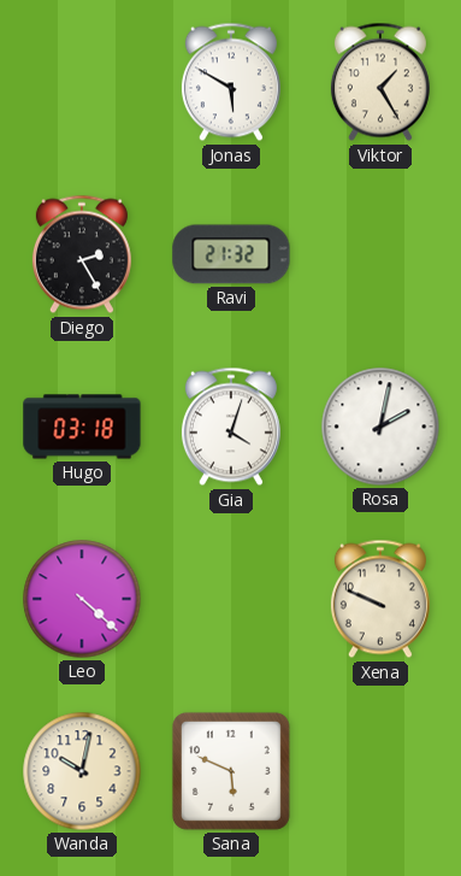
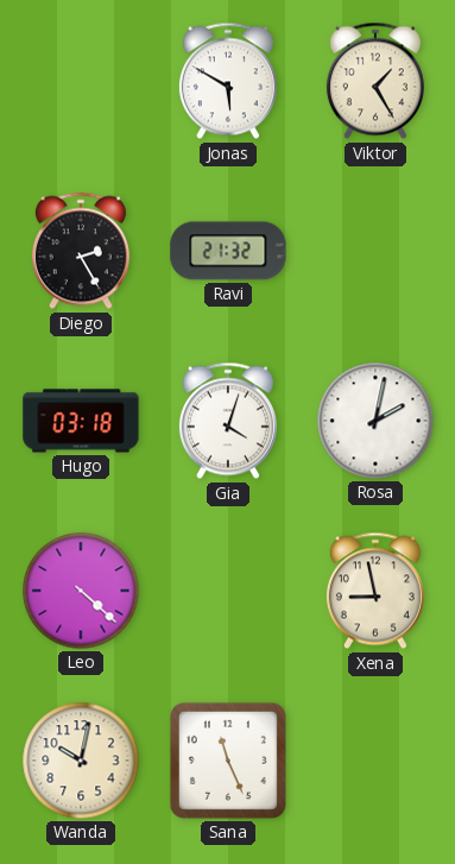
Xena: 9:49 -> 8:58 (375, 591)
Sana: 5:49 -> 11:26 (228, 761)
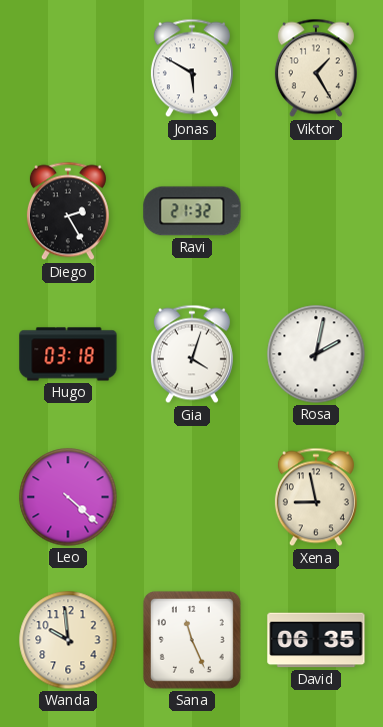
Wanda: 10:02 -> 9:59 (68, 640)
David: none -> 06:35 (316, 640)
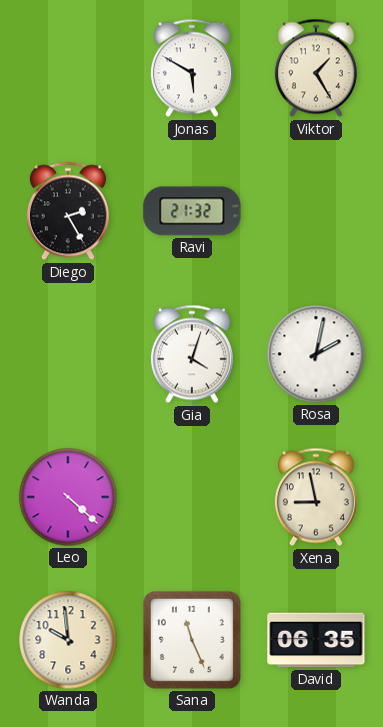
Hugo: 03:18 -> none (68, 354)
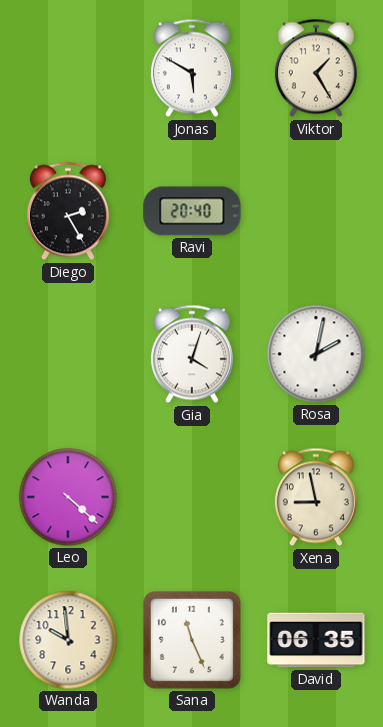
Ravi: 21:32 -> 20:40 (192, 211)
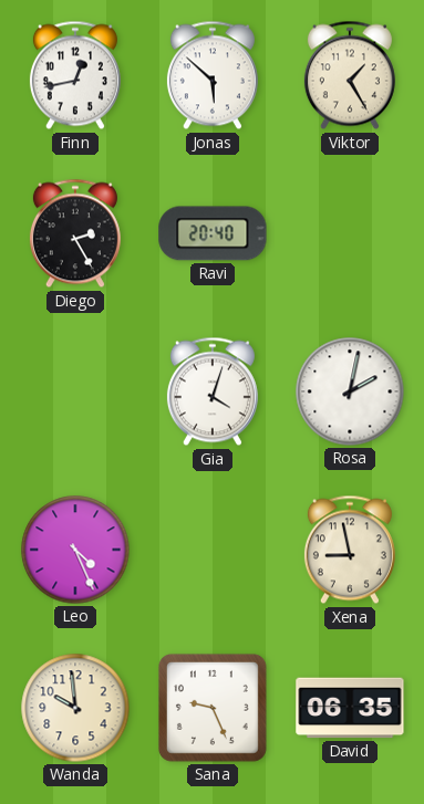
Finn: none -> 12:43 (75, 75)
Jonas: 5:50 -> 5:52 (213, 75)
Leo: 4:22 -> 4:26 (75, 550)
Sana: 11:26 -> 9:26 (213, 708)
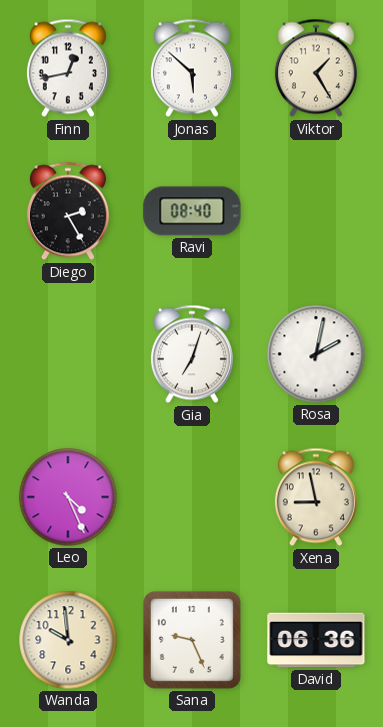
Ravi: 20:40 -> 08:40 (192, 211)
Gia: 4:03 -> 7:03 (192, 354)
David: 06:35 -> 06:36 (316, 640)
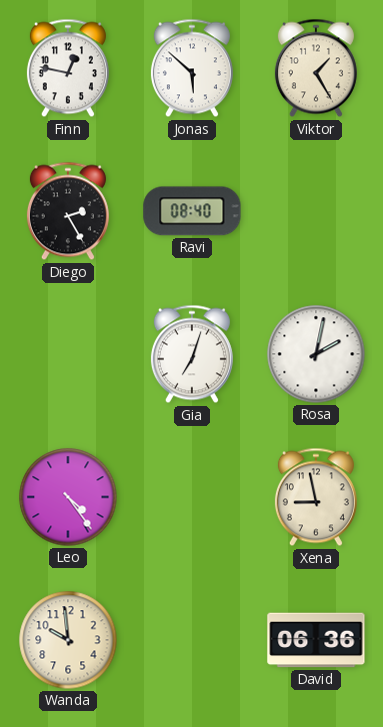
Finn: 12:43 -> 12:47 (68, 68)
Leo: 4:26 -> 4:24 (68, 497)
Sana: 9:26 -> none (192, 640)
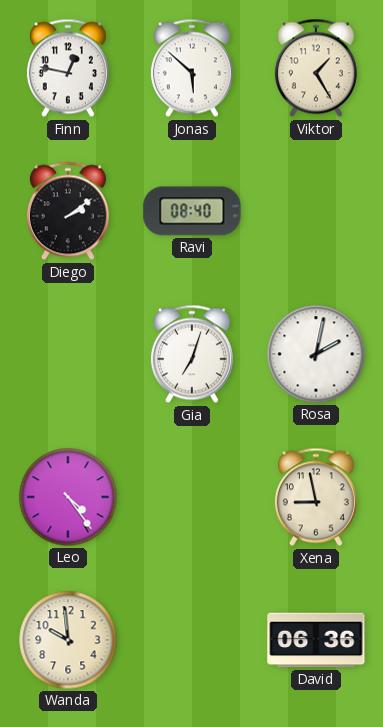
Diego: 2:25 -> 2:09 (68, 211)
